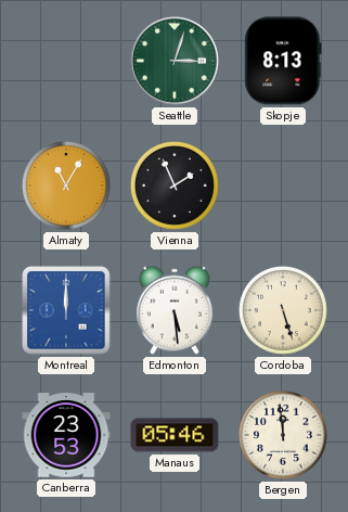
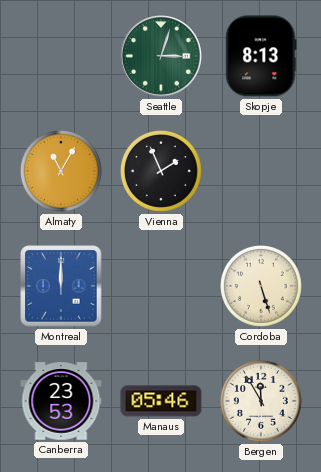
Edmonton: 5:29 -> none (175, 310)
Bergen: 11:59 -> 11:55 (261, 401)
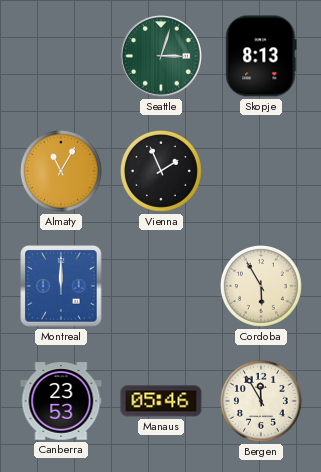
Cordoba: 5:27 -> 5:55 (261, 286)
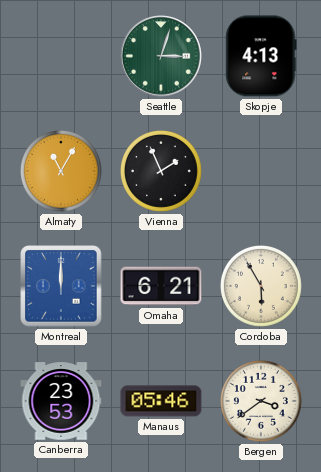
Skopje: 8:13 -> 4:13 (261, 56)
Omaha: none -> 6:21 (161, 286)
Bergen: 11:55 -> 3:39 (261, 401)
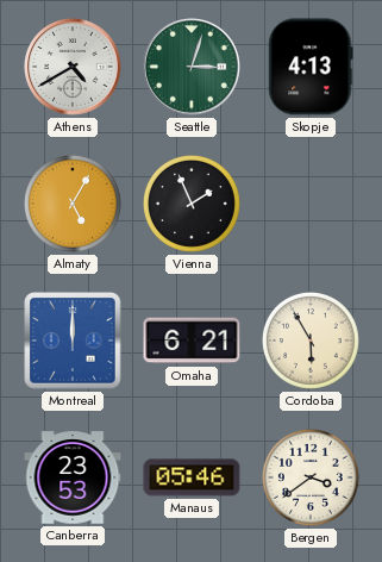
Athens: none -> 4:40 (73, 67)
Almaty: 11:05 -> 5:05 (73, 204)
